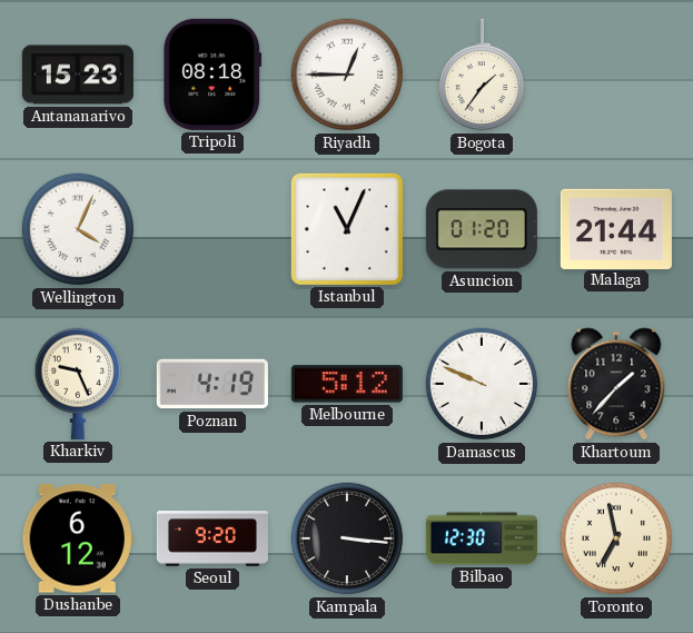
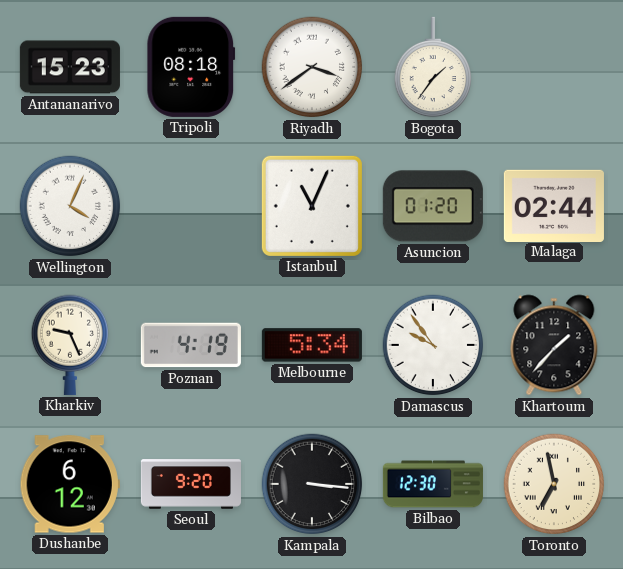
Riyadh: 12:45 -> 3:39 (312, 67)
Malaga: 21:44 -> 02:44 (554, 205)
Melbourne: 5:12 -> 5:34 (312, 345)
Damascus: 9:49 -> 9:54 (433, 345)
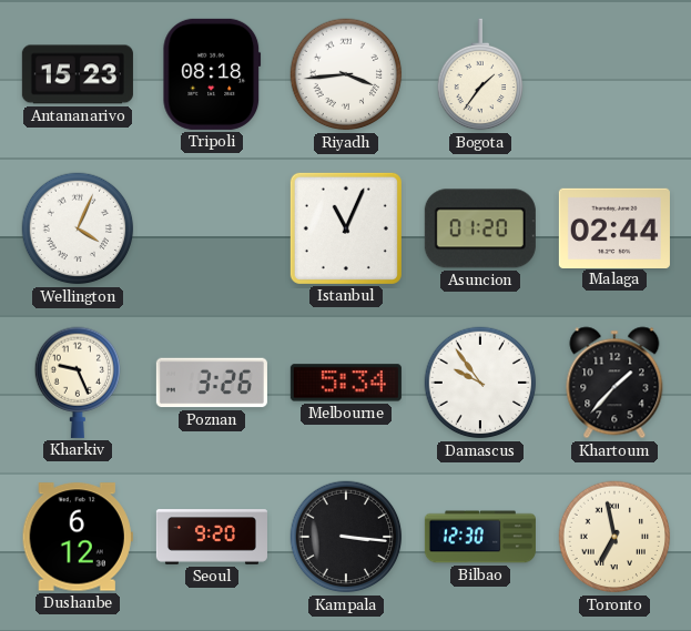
Riyadh: 3:39 -> 3:44 (346, 74)
Poznan: 4:19 -> 3:26 (212, 383)
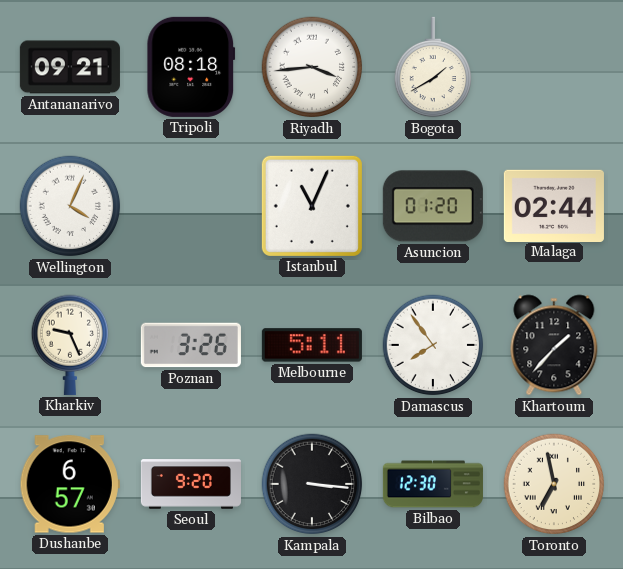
Antananarivo: 15:23 -> 09:21 (70, 67)
Bogota: 1:36 -> 1:40 (432, 67)
Melbourne: 5:34 -> 5:11 (312, 345)
Damascus: 9:54 -> 7:54 (433, 345)
Dushanbe: 6:12 -> 6:57 (70, 484)
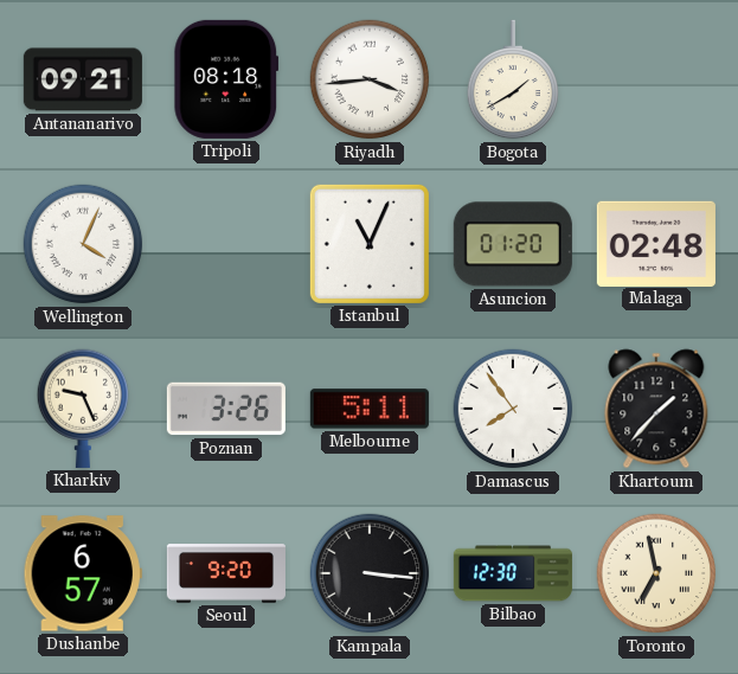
Malaga: 02:44 -> 02:48 (656, 243)
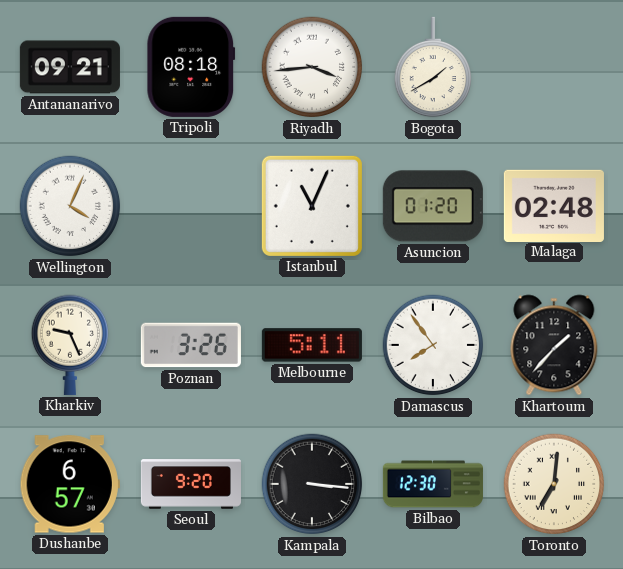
Toronto: 6:58 -> 7:01 (554, 484)
